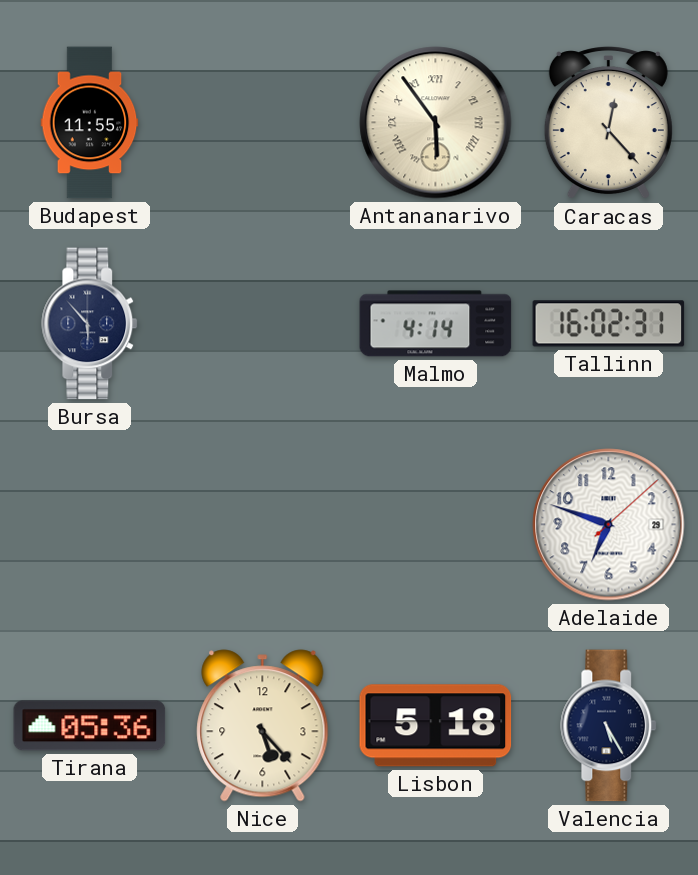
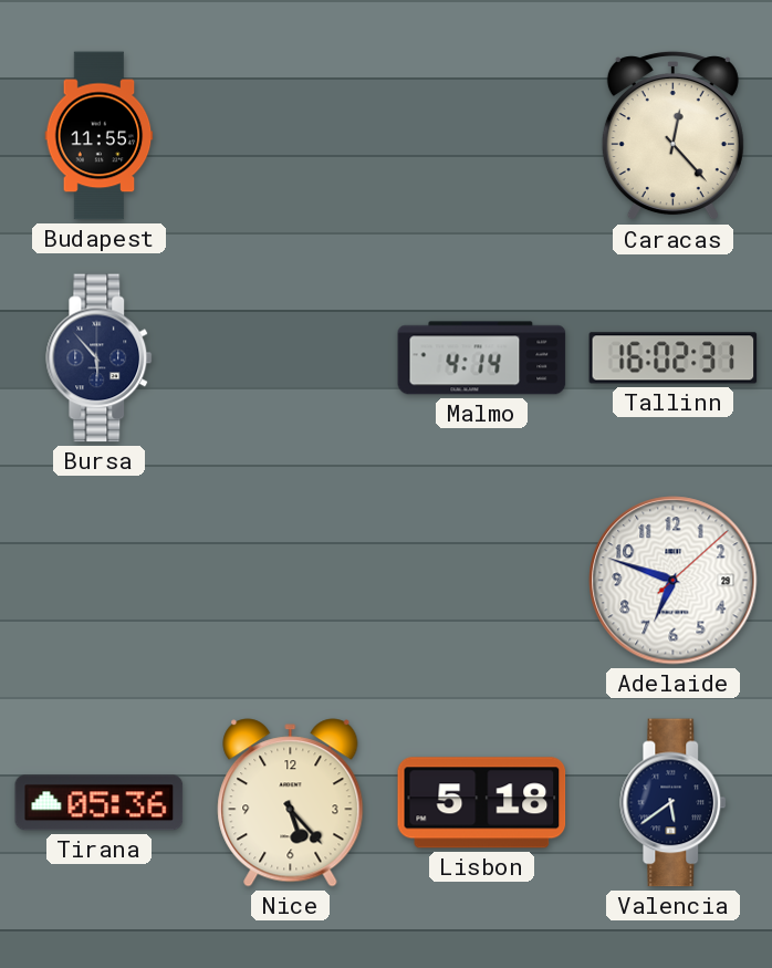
Antananarivo: 5:54 -> none (436, 123)
Valencia: 5:25 -> 5:39 (674, 803)
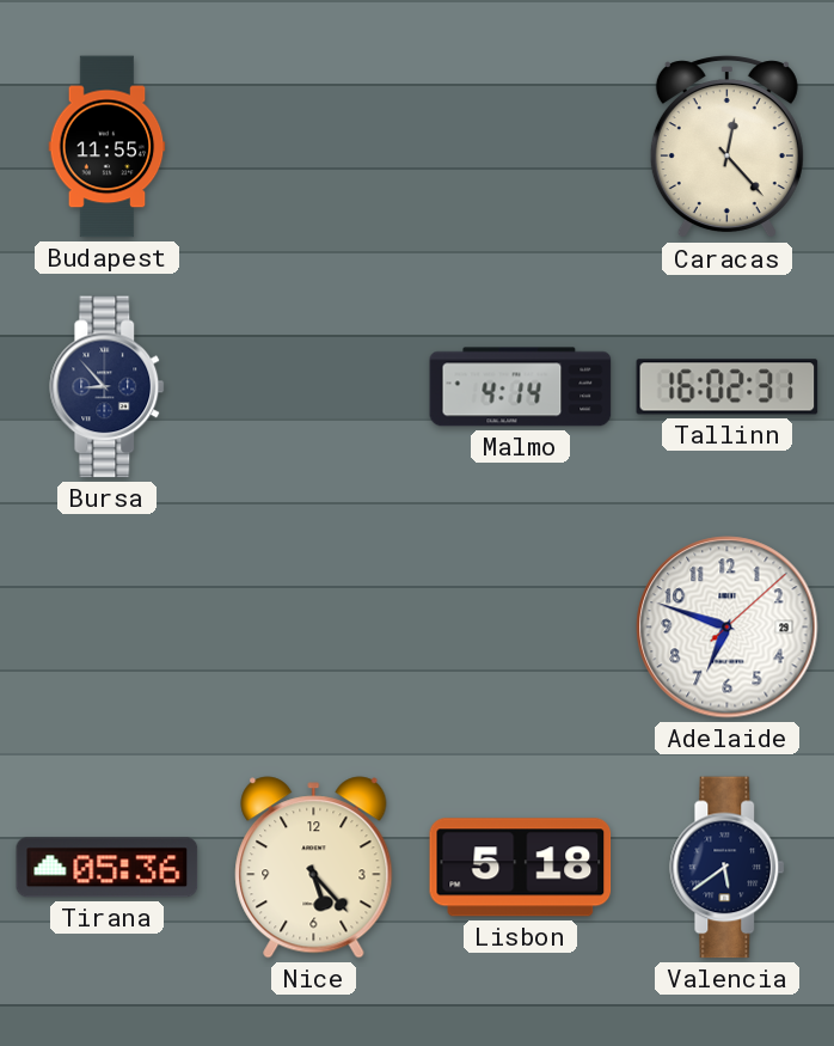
Bursa: 5:53 -> 8:53 (108, 387)
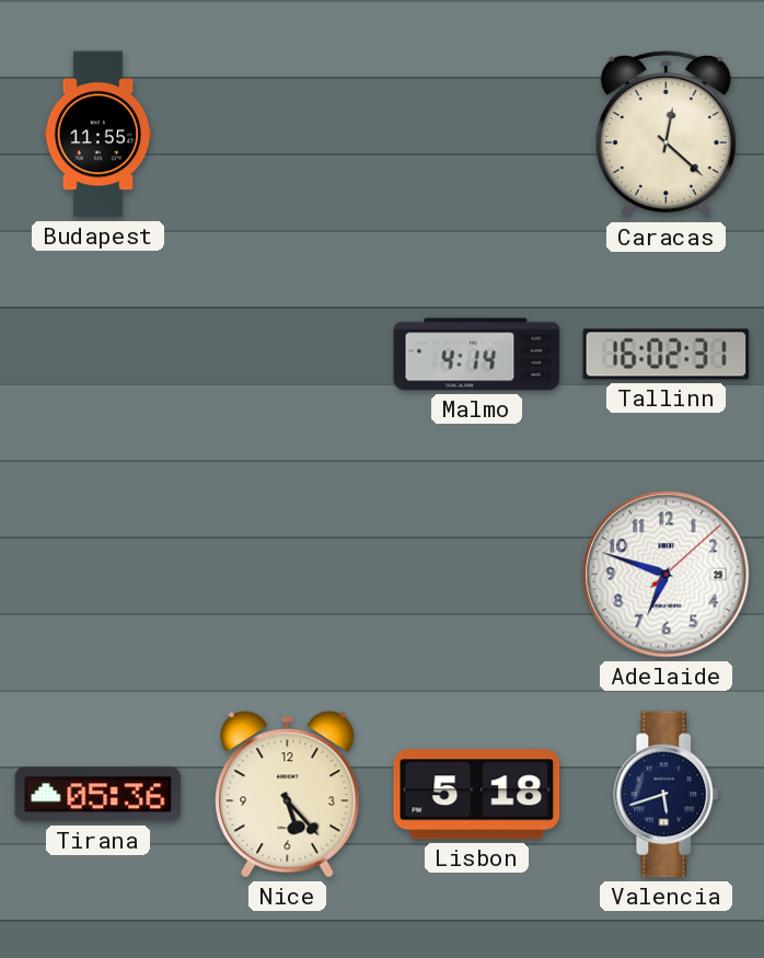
Caracas: 12:23 -> 12:22 (665, 135)
Bursa: 8:53 -> none (108, 387)
Valencia: 5:39 -> 5:42 (667, 795)
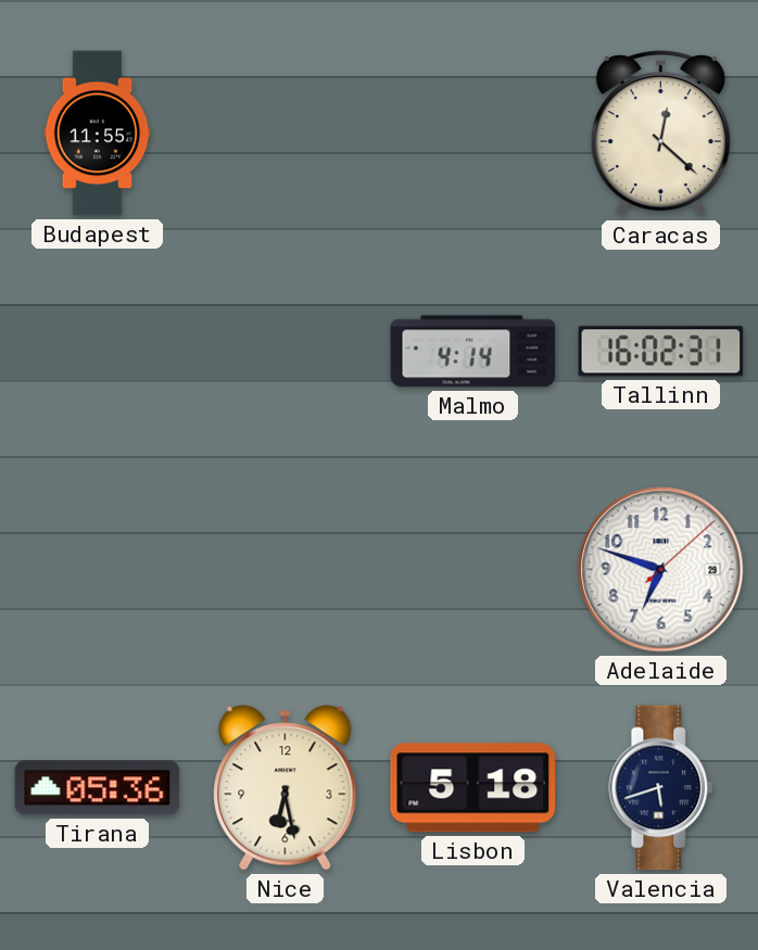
Nice: 5:23 -> 6:28 (286, 788)
